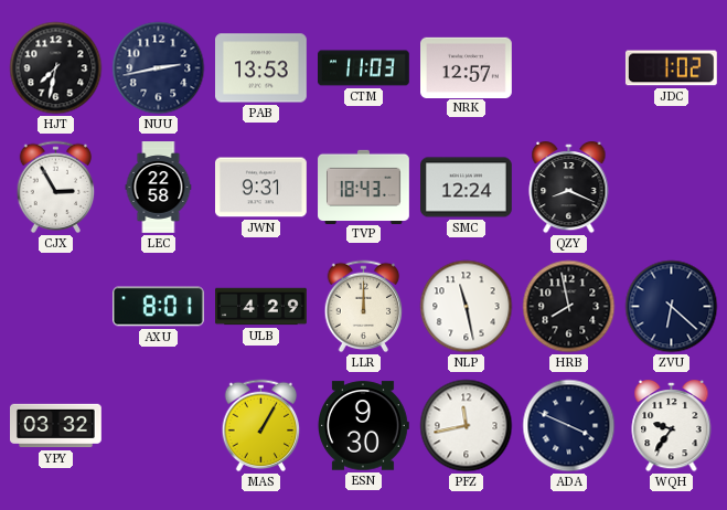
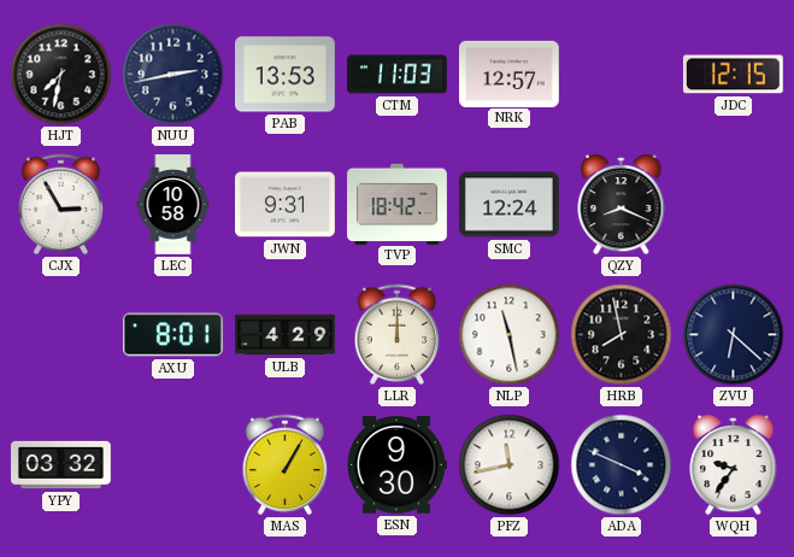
JDC: 1:02 -> 12:15 (733, 75)
LEC: 22:58 -> 10:58 (173, 205)
TVP: 18:43 -> 18:42 (398, 204)
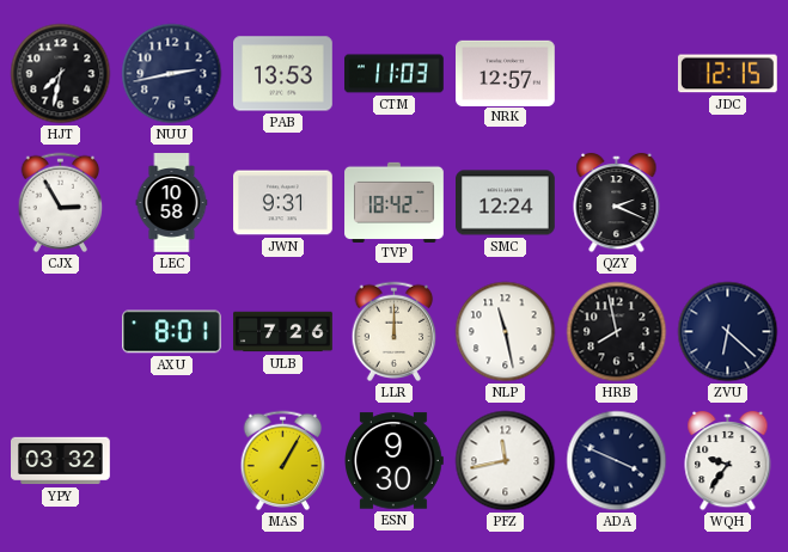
QZY: 8:19 -> 2:19 (617, 203)
ULB: 4:29 -> 7:26 (283, 332)
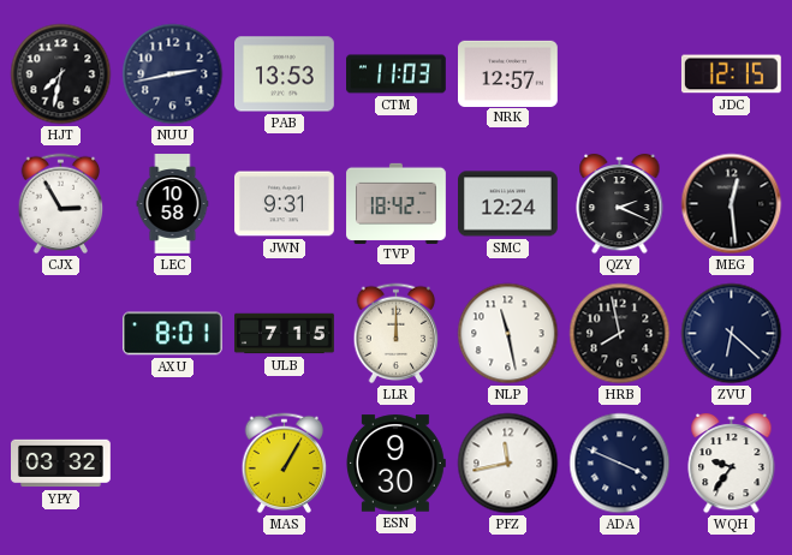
MEG: none -> 12:29 (732, 204)
ULB: 7:26 -> 7:15 (285, 334)
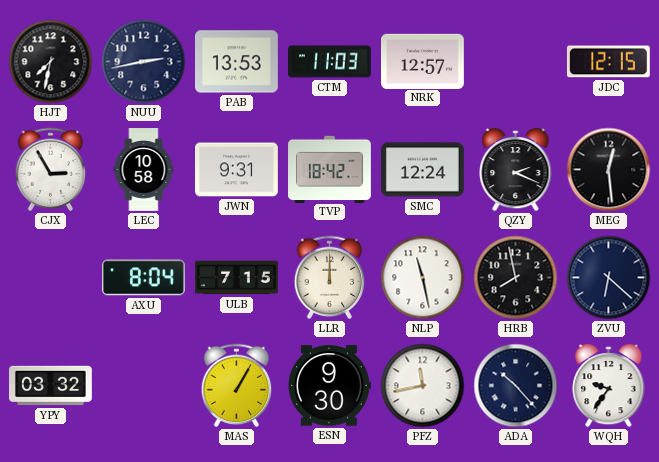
AXU: 8:01 -> 8:04 (144, 278)
ADA: 3:49 -> 10:23 (516, 386)
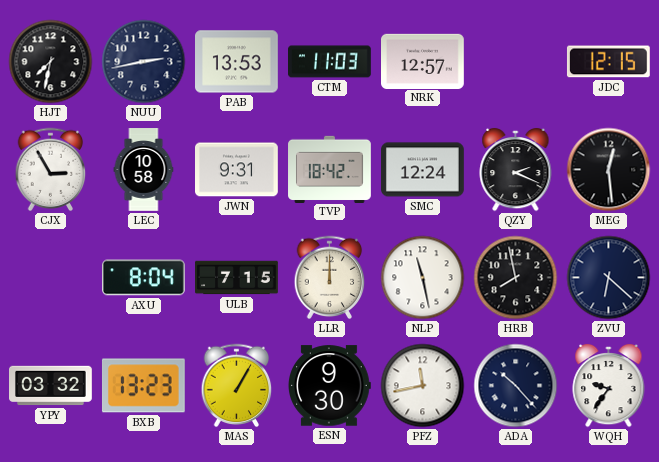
BXB: none -> 13:23 (143, 386)
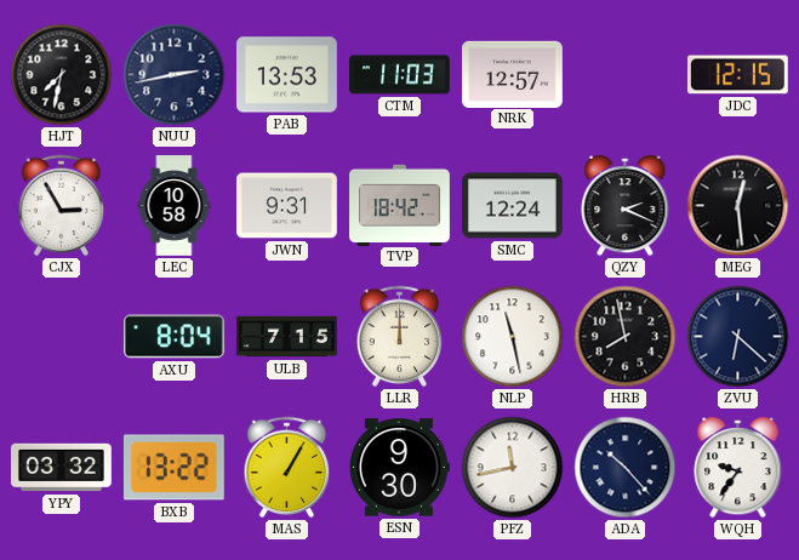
BXB: 13:23 -> 13:22 (173, 468)
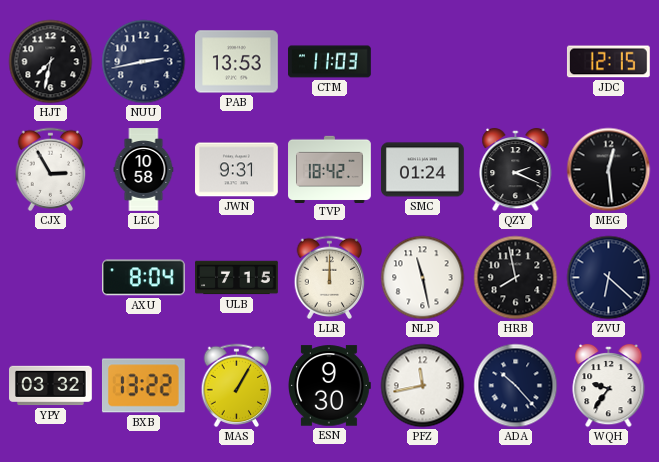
NRK: 12:57 -> none (513, 74)
SMC: 12:24 -> 01:24 (423, 170)
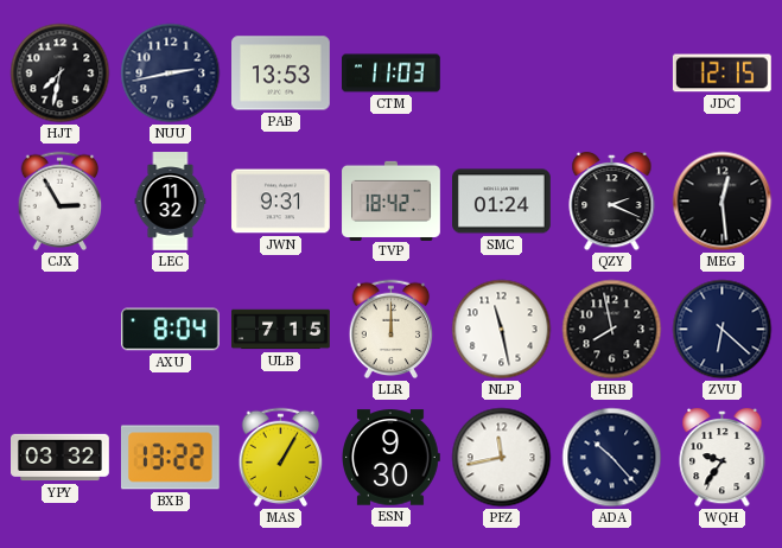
LEC: 10:58 -> 11:32 (171, 202)
